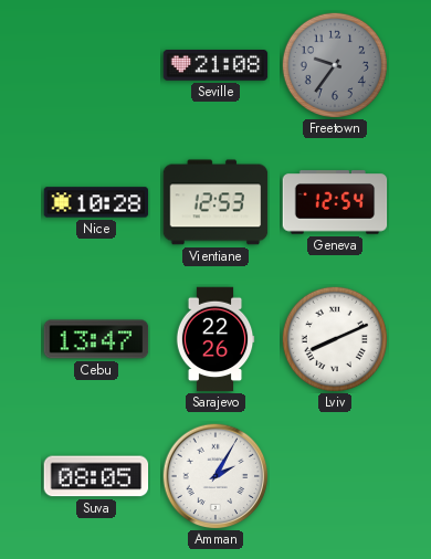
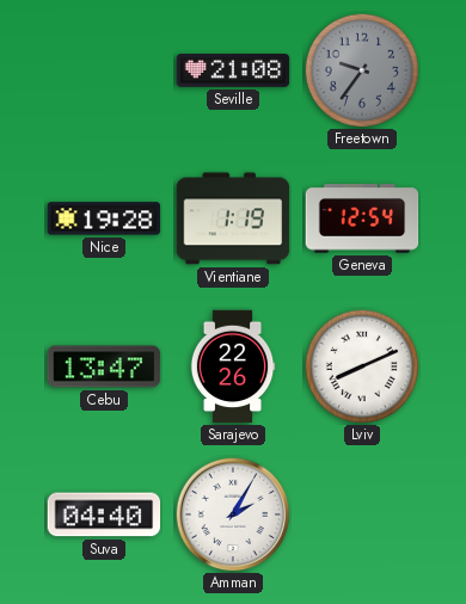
Nice: 10:28 -> 19:28 (104, 218)
Vientiane: 12:53 -> 1:19 (233, 218)
Suva: 08:05 -> 04:40 (104, 514)
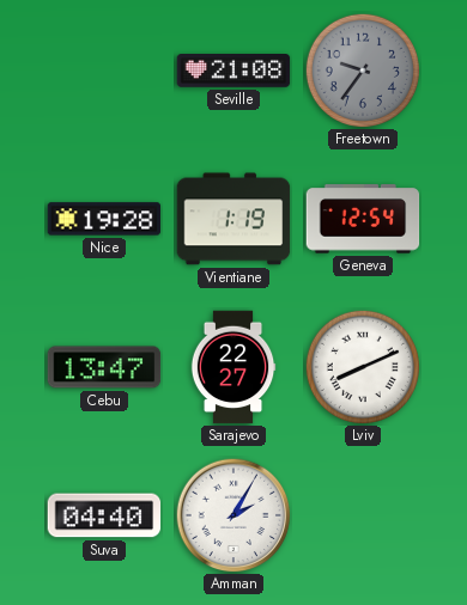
Sarajevo: 22:26 -> 22:27 (233, 367)
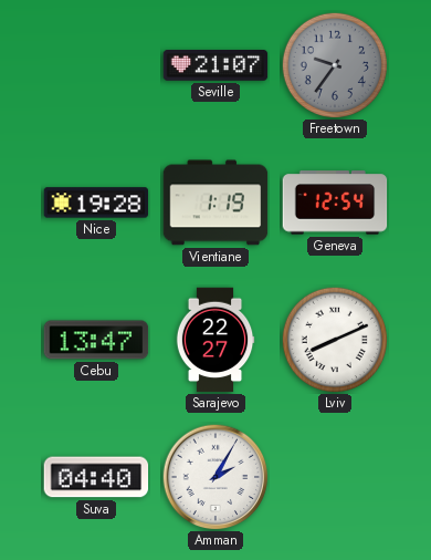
Seville: 21:08 -> 21:07 (215, 66)
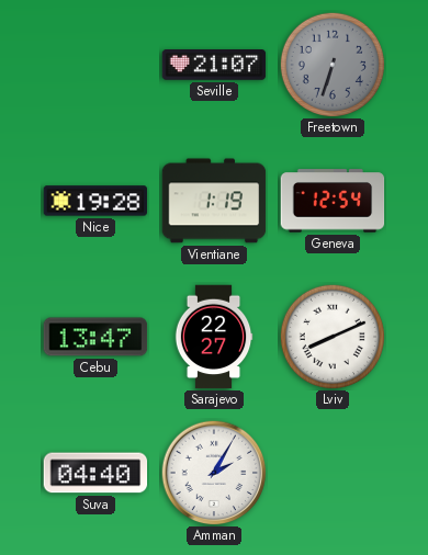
Freetown: 9:36 -> 6:33 (331, 64)
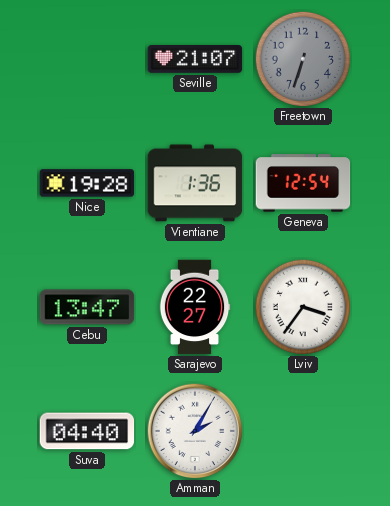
Vientiane: 1:19 -> 1:36 (195, 183)
Lviv: 8:11 -> 3:36 (302, 306)
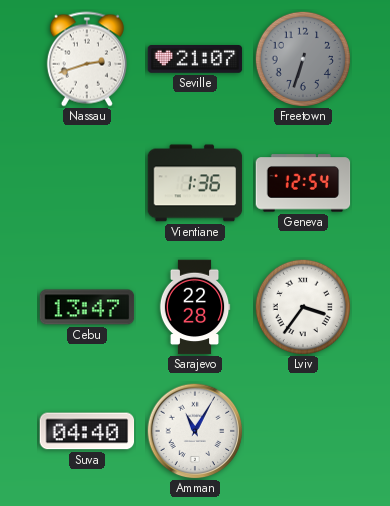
Nassau: none -> 2:42 (87, 59)
Nice: 19:28 -> none (87, 183)
Sarajevo: 22:27 -> 22:28 (195, 307)
Amman: 2:05 -> 11:05 (195, 431)
